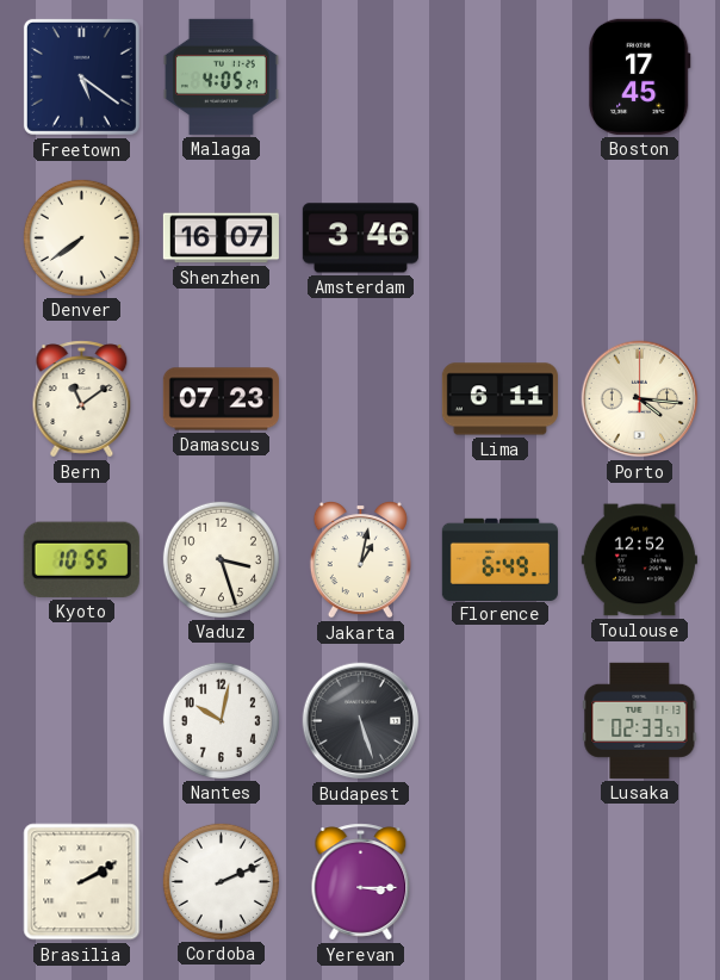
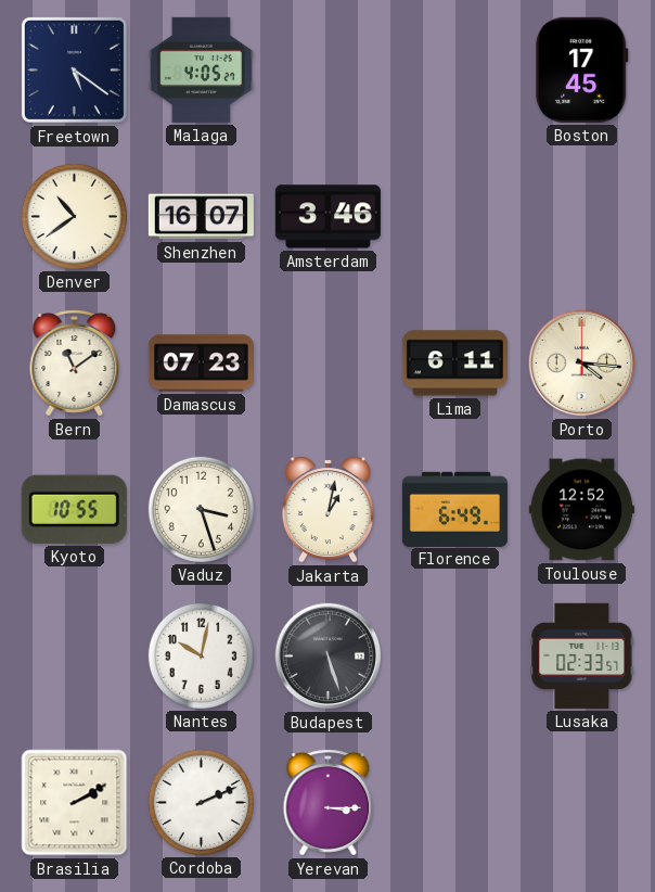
Denver: 7:39 -> 10:39 (74, 216)
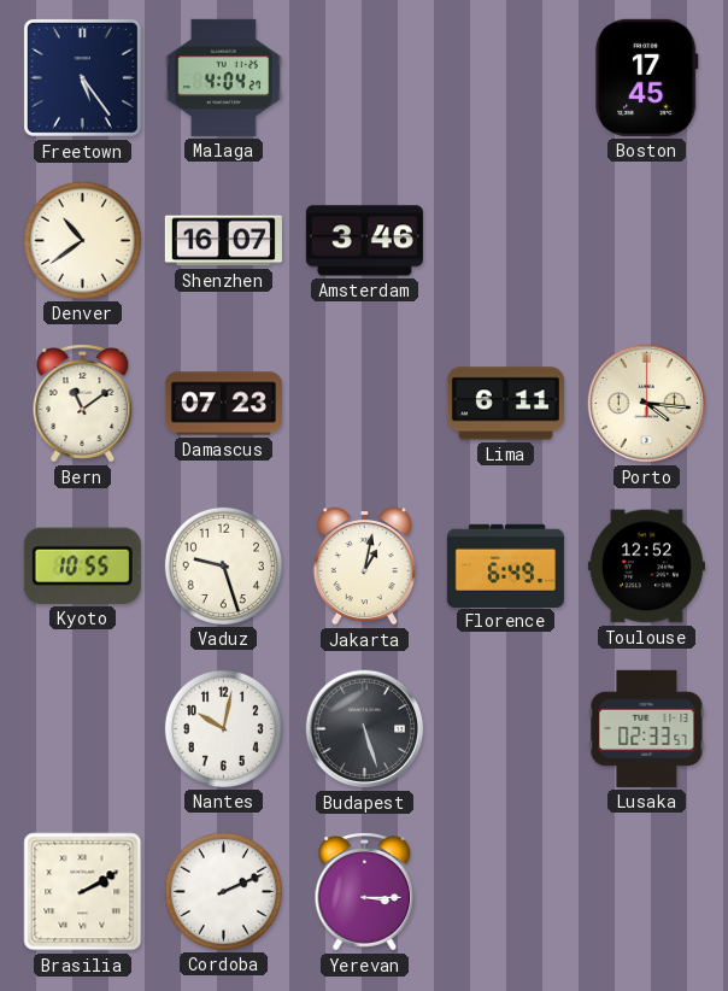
Freetown: 5:21 -> 5:24 (82, 77)
Malaga: 4:05 -> 4:04 (223, 77)
Vaduz: 3:27 -> 9:27 (223, 565)
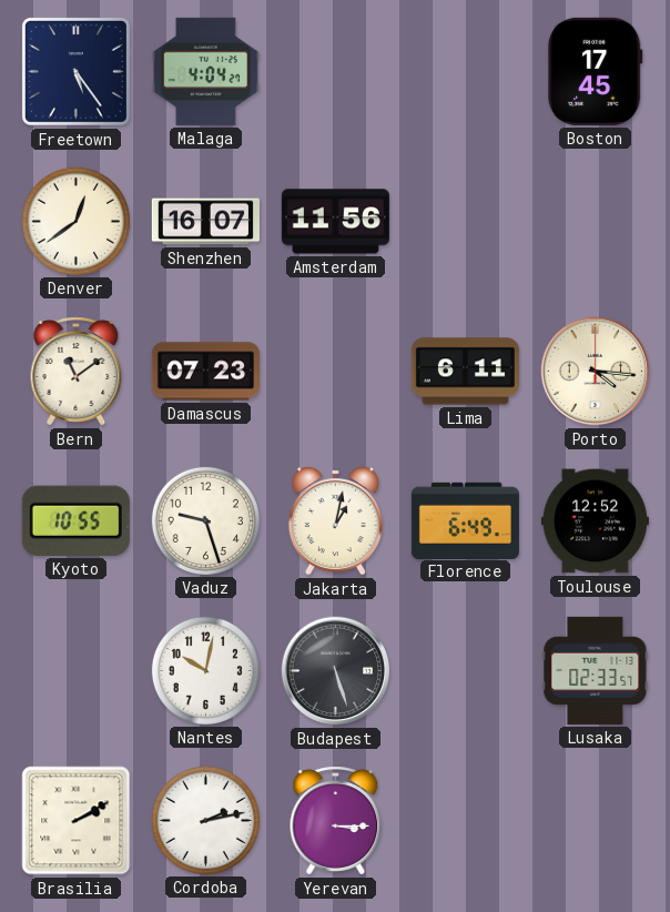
Denver: 10:39 -> 12:39 (75, 221)
Amsterdam: 3:46 -> 11:56 (335, 222)
Cordoba: 2:11 -> 2:13 (205, 820)
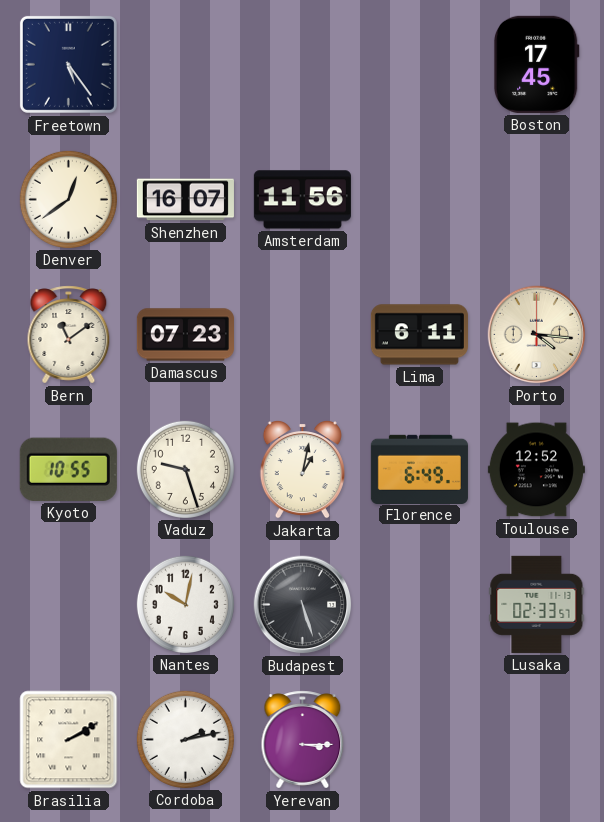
Malaga: 4:04 -> none (205, 71)
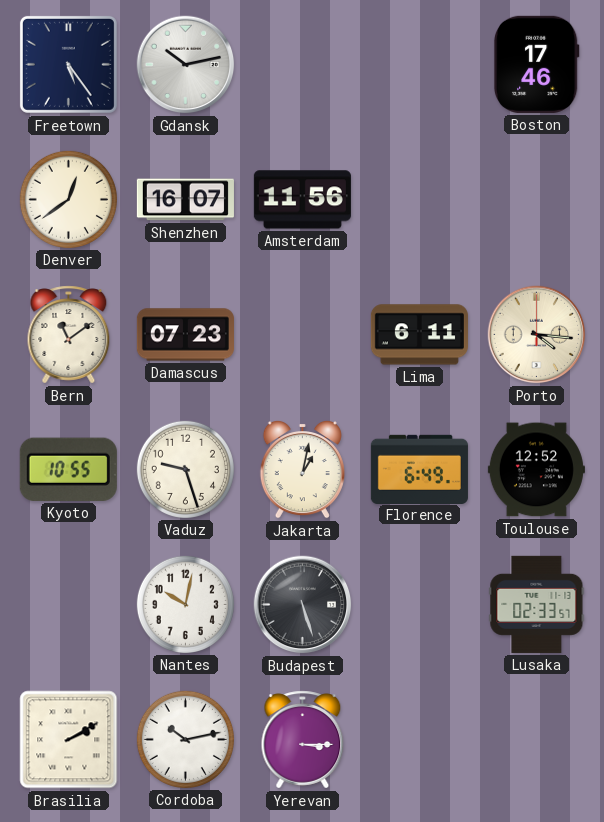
Gdansk: none -> 10:13 (186, 65)
Boston: 17:45 -> 17:46 (536, 64)
Cordoba: 2:13 -> 10:13 (185, 739)
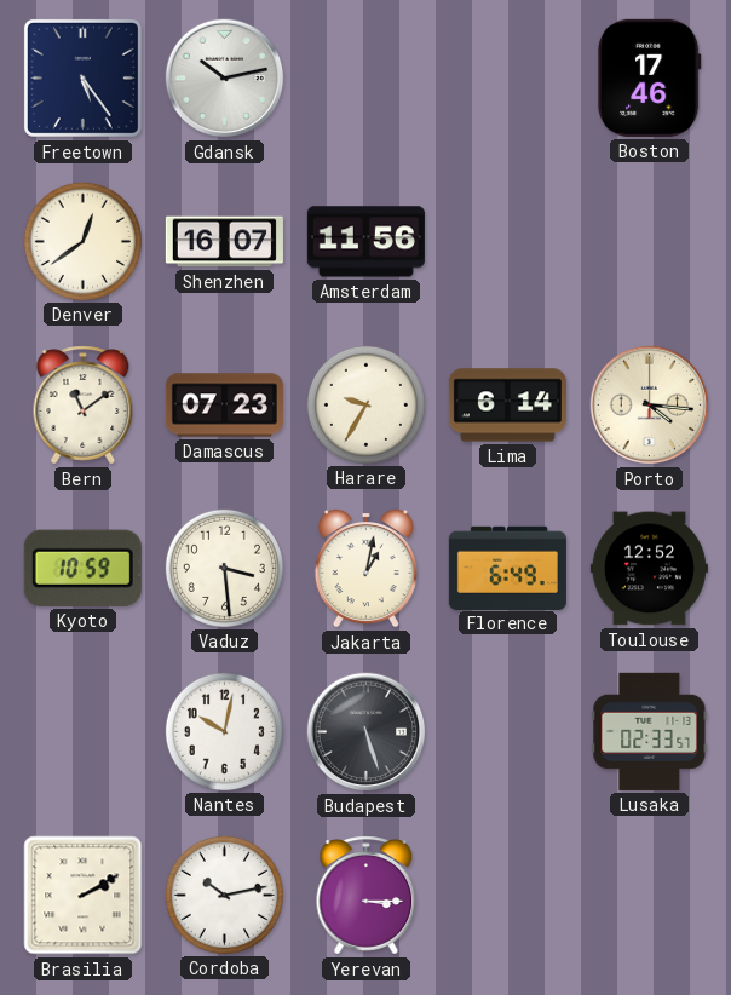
Harare: none -> 9:35 (365, 404)
Lima: 6:11 -> 6:14 (507, 406)
Kyoto: 10:55 -> 10:59 (82, 568)
Vaduz: 9:27 -> 3:29 (224, 568)
